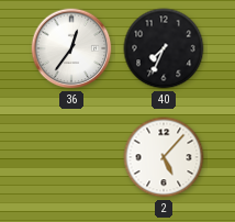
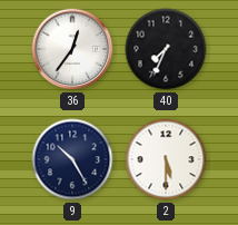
9: none -> 10:25 (72, 159)
2: 5:07 -> 5:30 (166, 159)
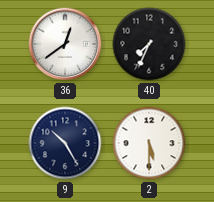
36: 12:36 -> 12:39 (65, 44)
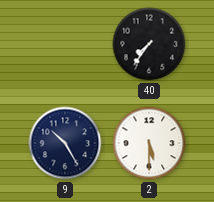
36: 12:39 -> none (65, 44)
40: 7:34 -> 7:36 (149, 44)
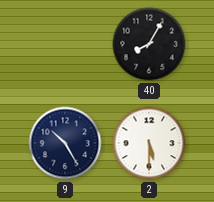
40: 7:36 -> 8:05 (149, 44)
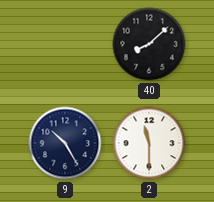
40: 8:05 -> 8:08 (149, 44)
2: 5:30 -> 11:30 (149, 143)
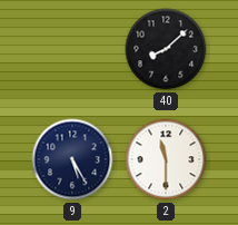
9: 10:25 -> 5:25 (72, 159)
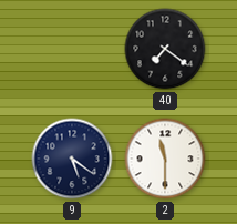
40: 8:08 -> 7:21 (165, 49)
9: 5:25 -> 5:21 (72, 159)
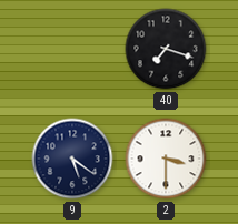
40: 7:21 -> 7:18 (166, 49)
2: 11:30 -> 3:30 (166, 159)
